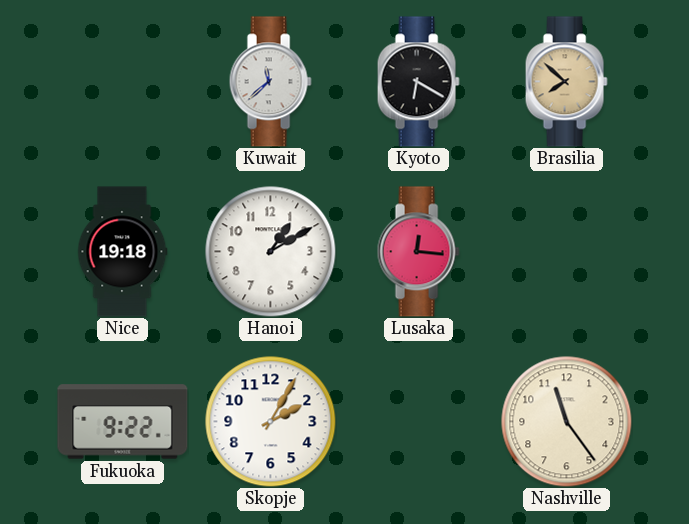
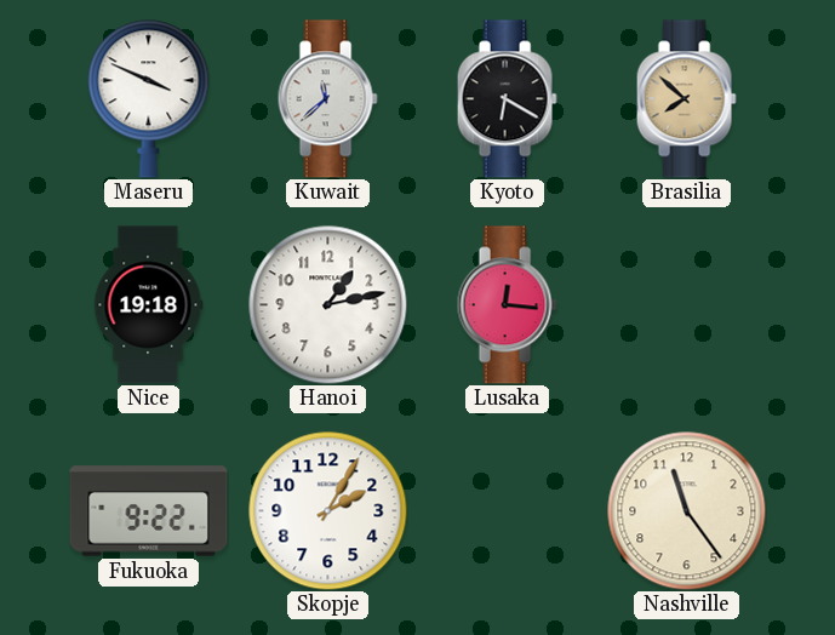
Maseru: none -> 3:49 (149, 99)
Hanoi: 1:10 -> 1:13 (328, 305)
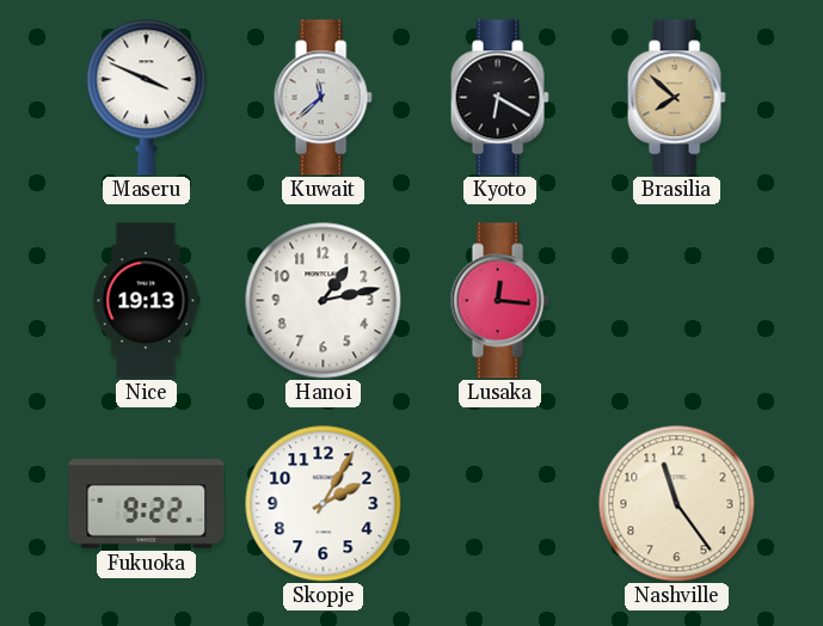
Nice: 19:18 -> 19:13 (146, 301)
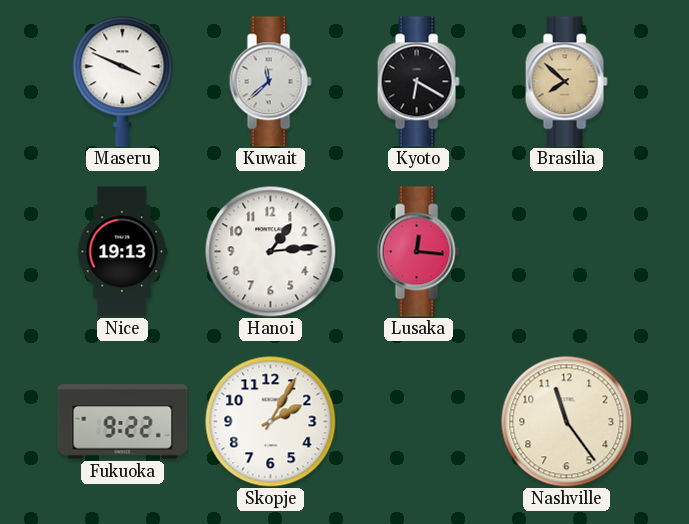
Hanoi: 1:13 -> 1:14 (271, 252)
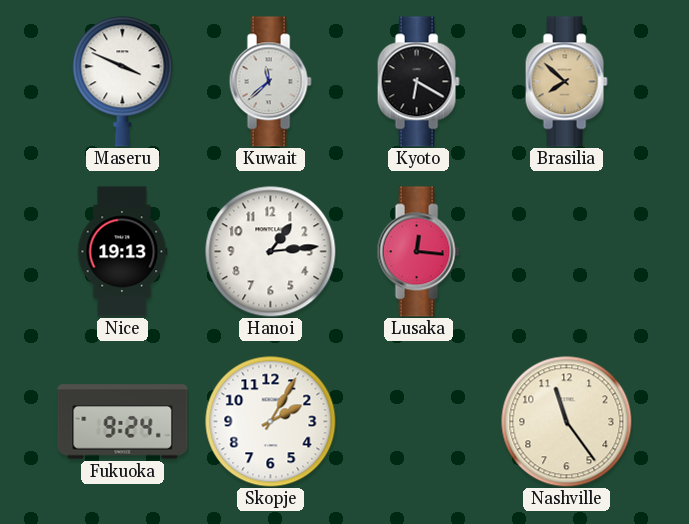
Fukuoka: 9:22 -> 9:24 (123, 422)
